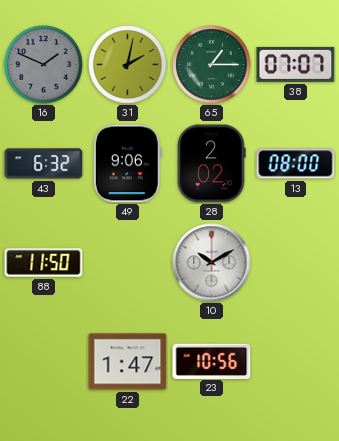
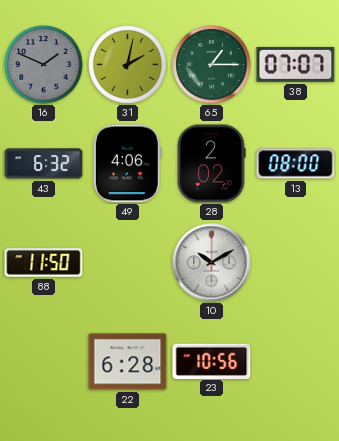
49: 9:06 -> 4:06 (127, 164)
22: 1:47 -> 6:28 (128, 362)
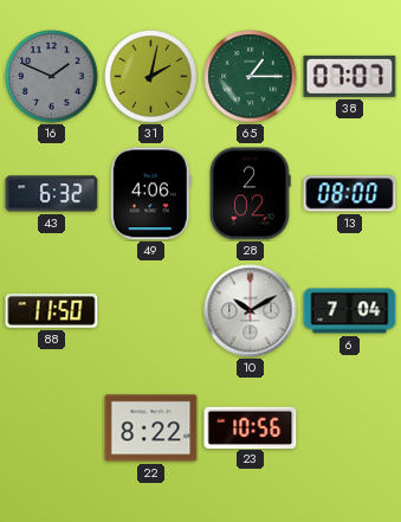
6: none -> 7:04 (350, 311)
22: 6:28 -> 8:22 (151, 428)
